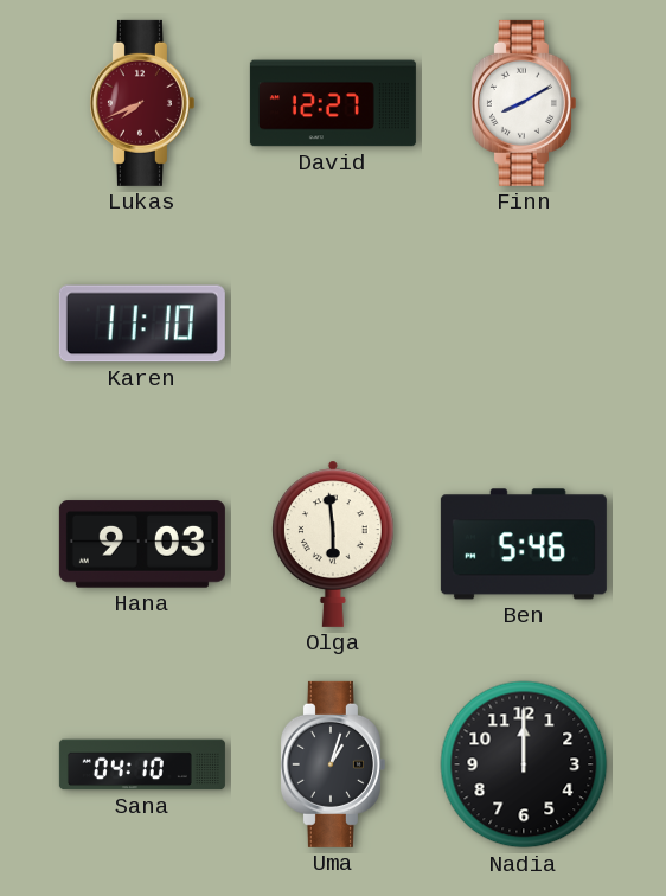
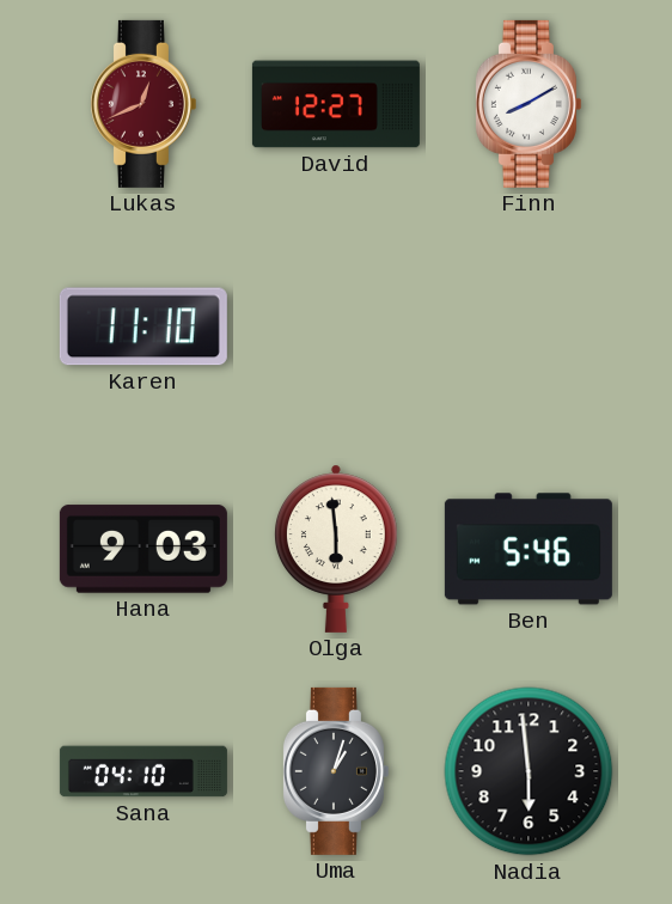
Lukas: 7:41 -> 12:41 (142, 104)
Nadia: 12:00 -> 5:59 (529, 771)
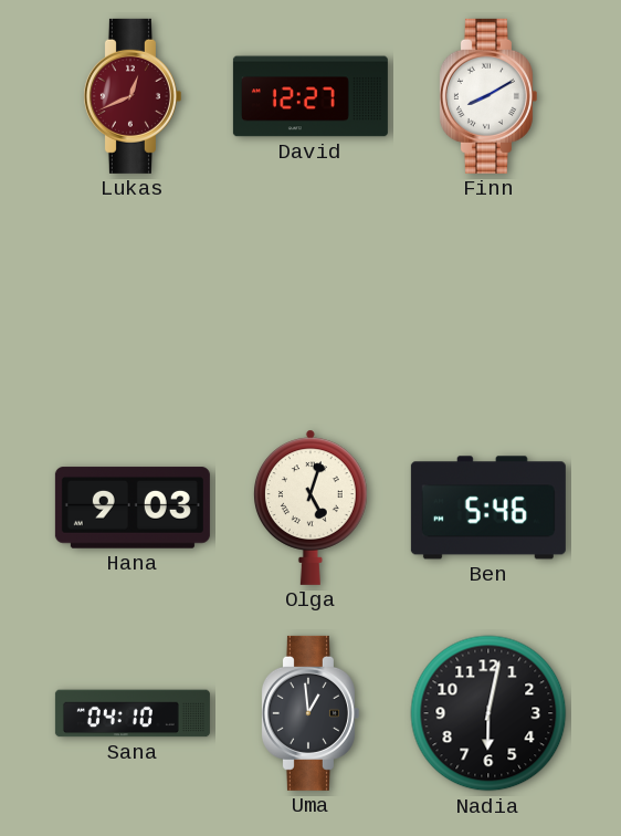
Karen: 11:10 -> none (143, 326)
Olga: 5:59 -> 5:03 (312, 508)
Uma: 1:03 -> 12:59 (309, 713)
Nadia: 5:59 -> 6:02 (488, 713)
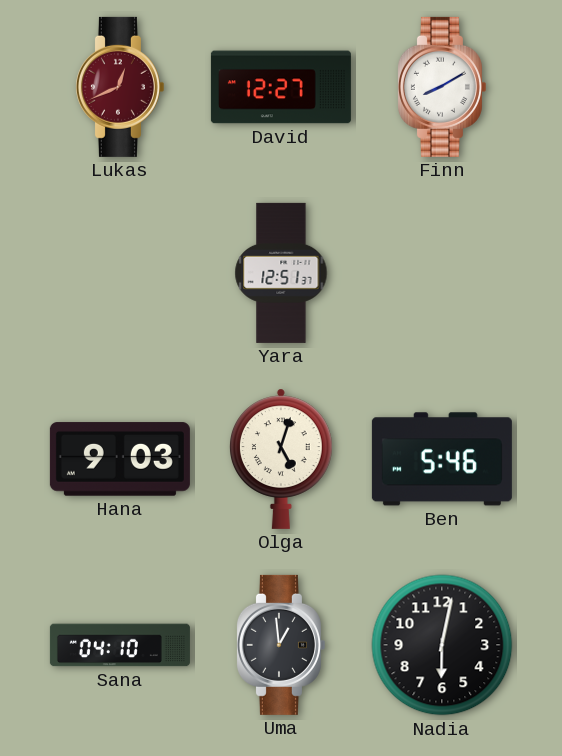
Yara: none -> 12:51 (281, 273)
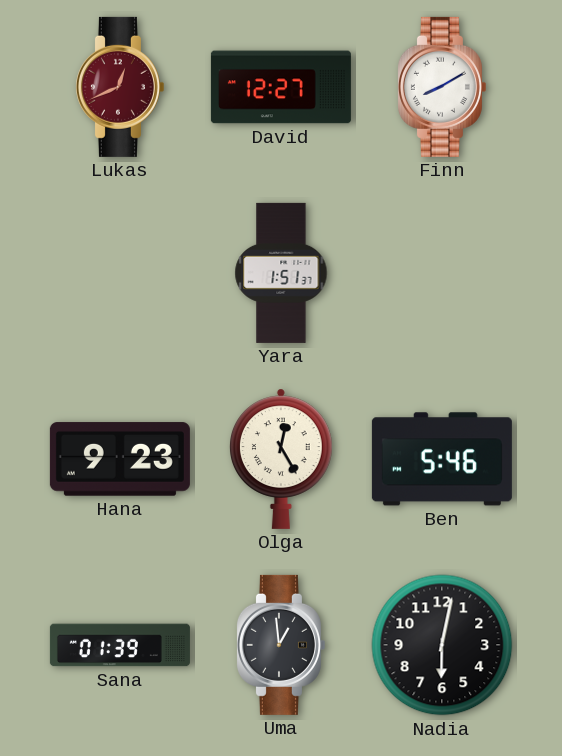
Yara: 12:51 -> 1:51 (281, 273)
Hana: 9:03 -> 9:23 (120, 459)
Olga: 5:03 -> 12:25 (282, 459)
Sana: 04:10 -> 01:39 (120, 645)
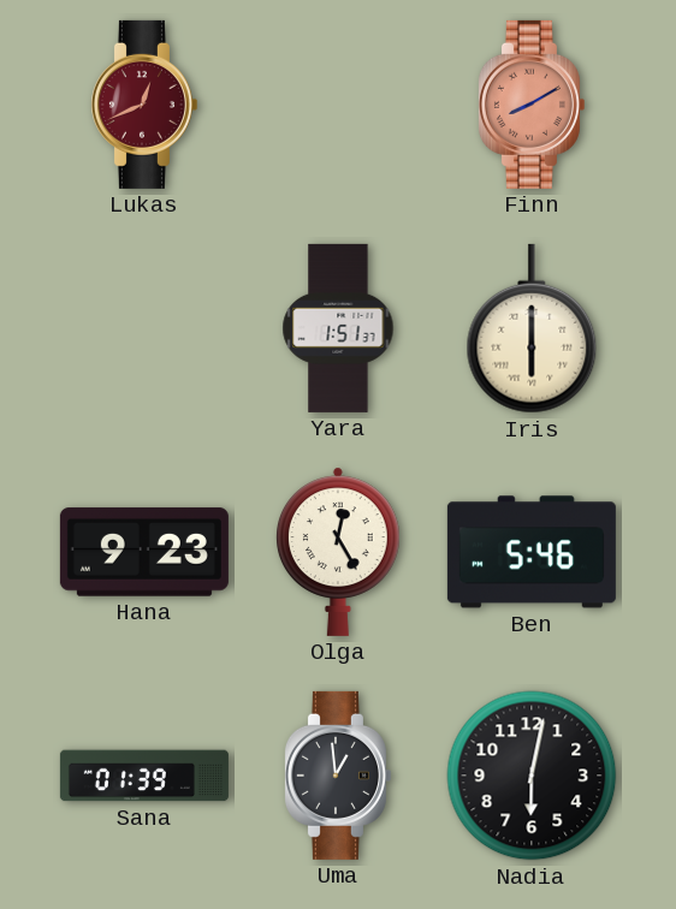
David: 12:27 -> none (281, 87)
Finn dial: white -> salmon (530, 105)
Iris: none -> 6:00 (532, 328)
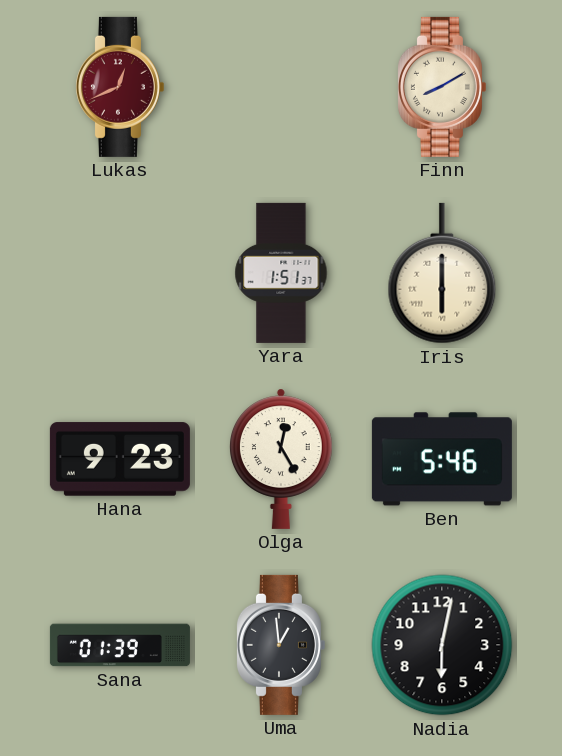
Finn dial: salmon -> cream (441, 87)
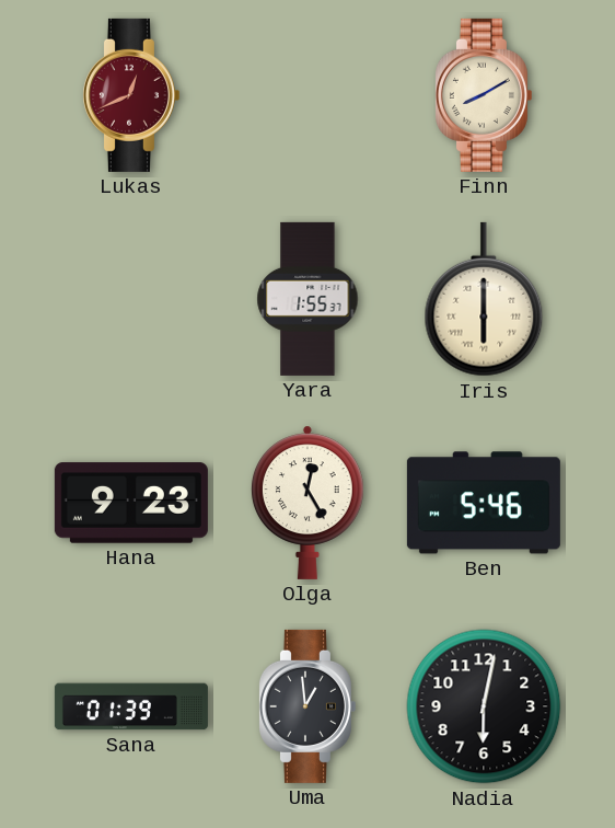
Yara: 1:51 -> 1:55 (307, 299)
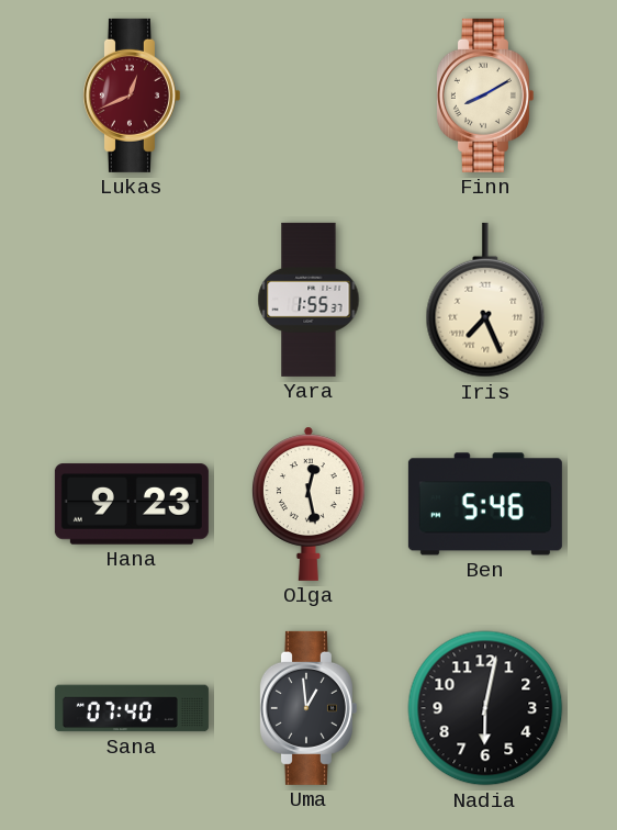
Iris: 6:00 -> 7:26 (485, 300)
Olga: 12:25 -> 12:28 (310, 504)
Sana: 01:39 -> 07:40 (132, 708)
